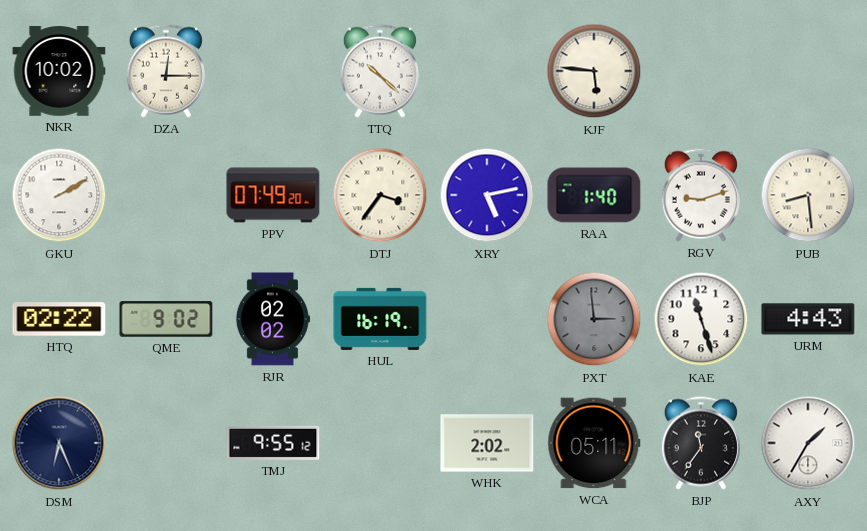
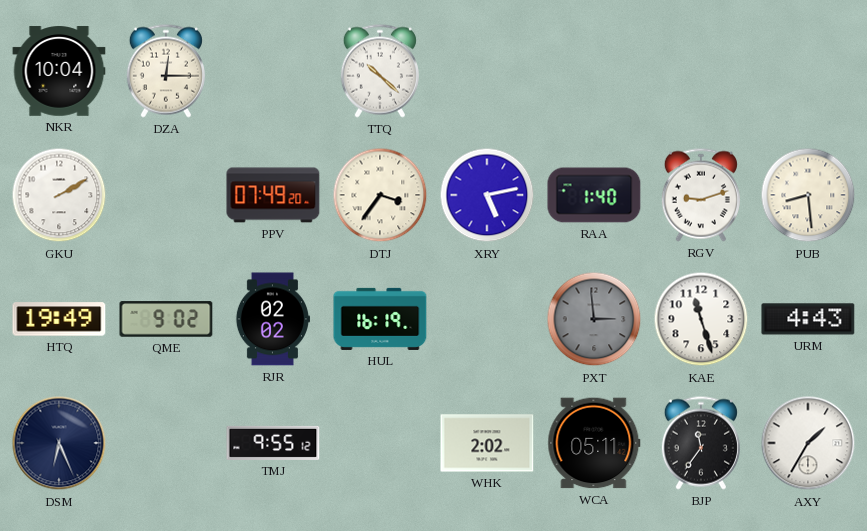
NKR: 10:02 -> 10:04 (59, 71)
KJF: 5:46 -> none (594, 71)
HTQ: 02:22 -> 19:49 (59, 319)
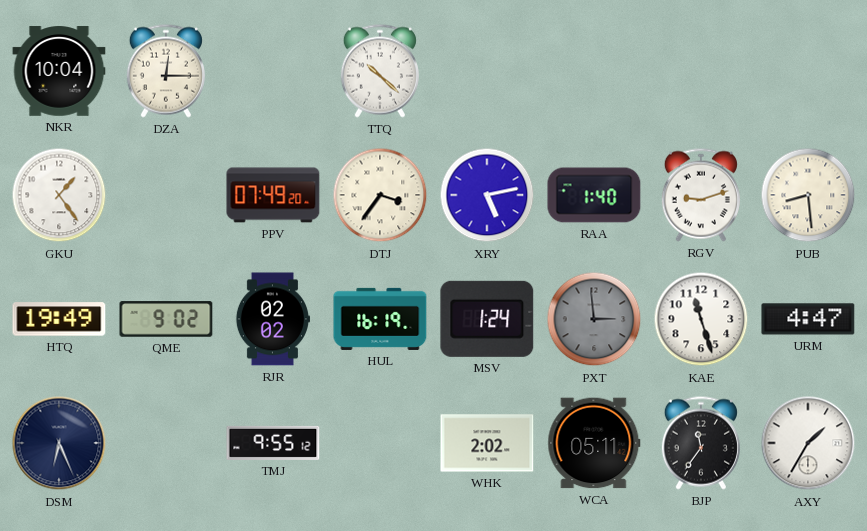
GKU: 2:10 -> 1:24 (59, 195)
MSV: none -> 1:24 (487, 319)
URM: 4:43 -> 4:47 (808, 319)
